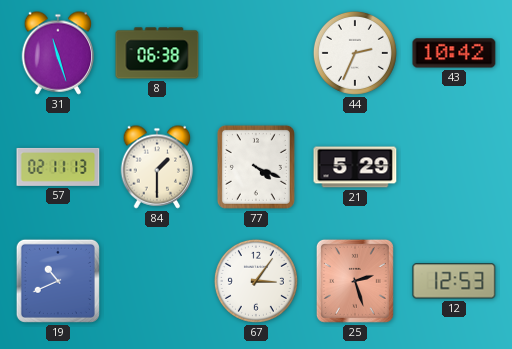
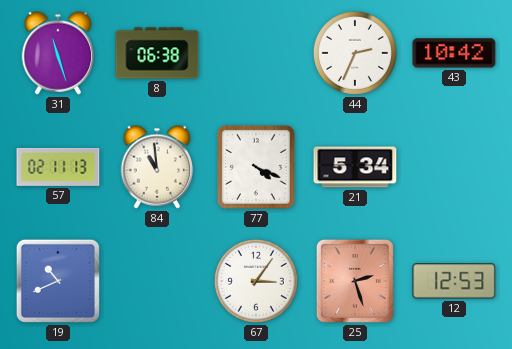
84: 1:30 -> 10:59 (157, 167)
21: 5:29 -> 5:34 (355, 167)
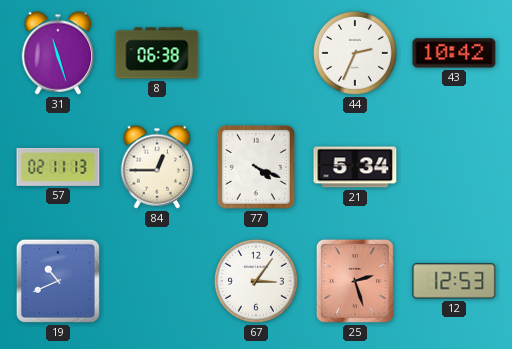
84: 10:59 -> 12:45 (157, 167)
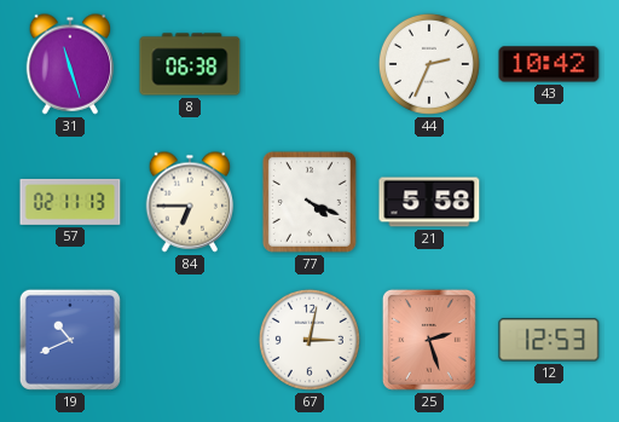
84: 12:45 -> 6:45 (190, 202)
21: 5:34 -> 5:58 (429, 202)
67: 3:06 -> 3:02 (309, 340)
